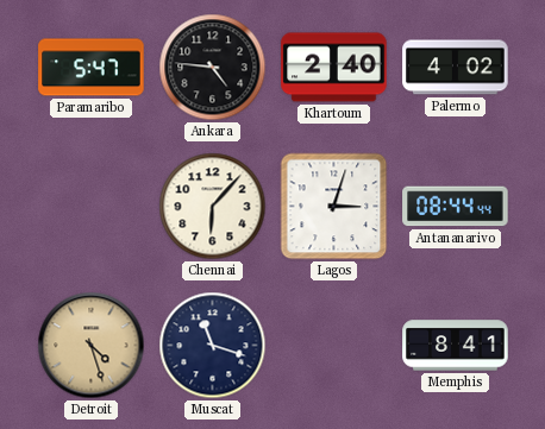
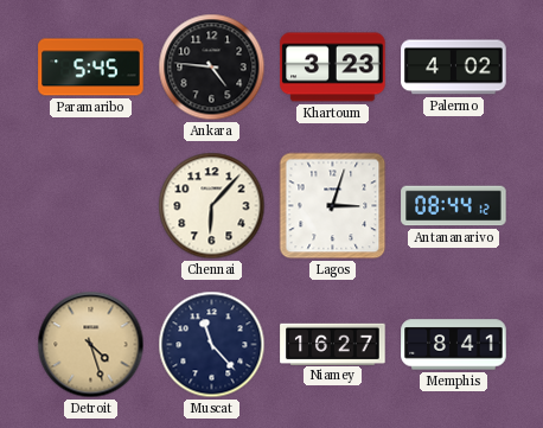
Paramaribo: 5:47 -> 5:45 (91, 68)
Khartoum: 2:40 -> 3:23 (333, 68)
Antananarivo: 08:44:44 -> 08:44:12 (454, 206)
Muscat: 11:18 -> 11:23 (212, 345)
Niamey: none -> 16:27 (333, 344)
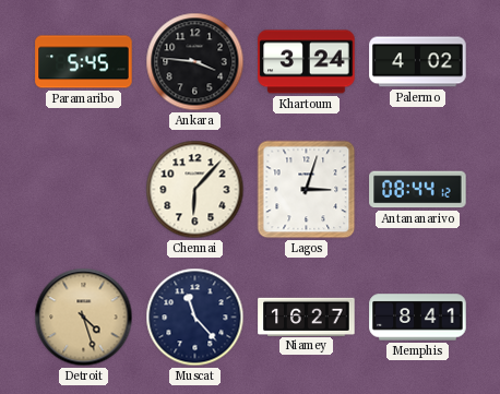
Ankara: 4:46 -> 3:46 (195, 62)
Khartoum: 3:23 -> 3:24 (307, 62)
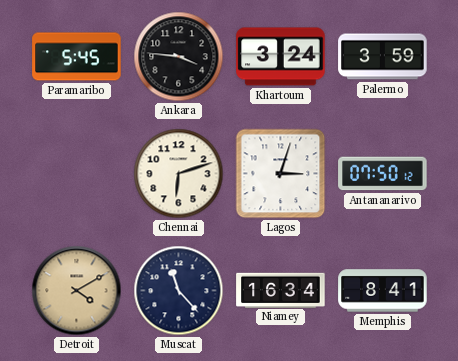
Palermo: 4:02 -> 3:59 (383, 57)
Chennai: 6:07 -> 6:12 (179, 174)
Antananarivo: 08:44 -> 07:50 (383, 174)
Detroit: 4:27 -> 4:10 (77, 291)
Niamey: 16:27 -> 16:34 (281, 290)
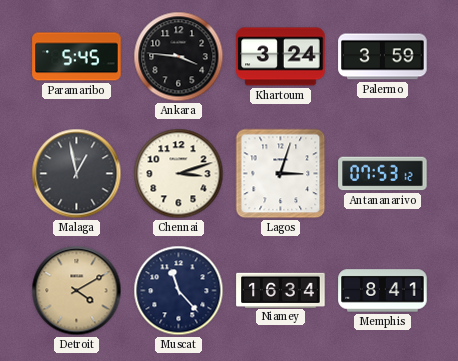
Malaga: none -> 12:58 (77, 174)
Chennai: 6:12 -> 3:12 (179, 174)
Antananarivo: 07:50 -> 07:53 (383, 174)
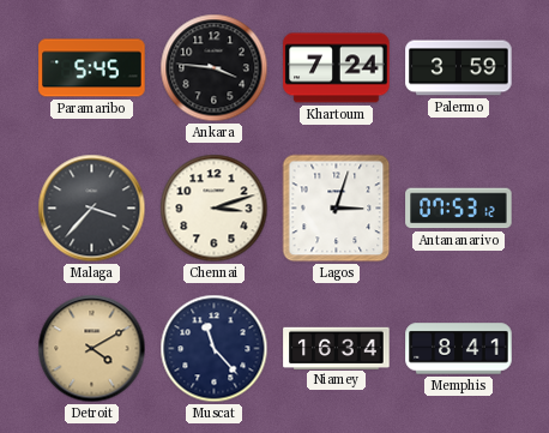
Khartoum: 3:24 -> 7:24 (337, 68)
Malaga: 12:58 -> 3:37 (92, 209)
